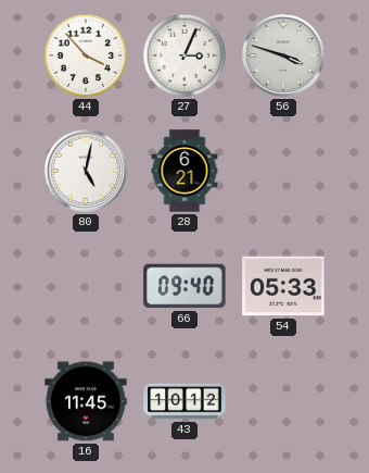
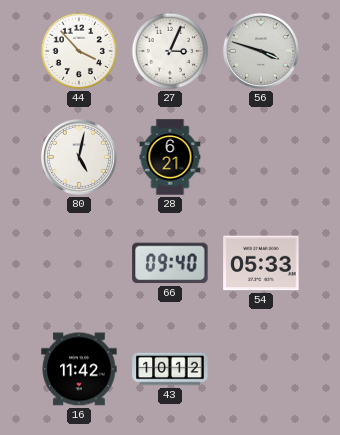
16: 11:45 -> 11:42 (79, 369)
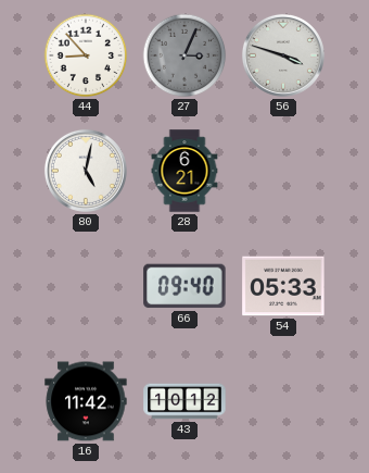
44: 3:53 -> 8:53 (86, 55)
27 dial: white -> grey (184, 55)
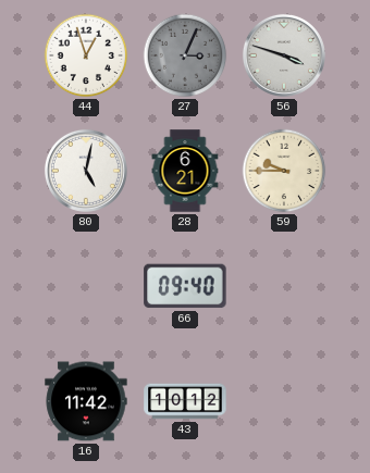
44: 8:53 -> 12:57 (86, 55)
59: none -> 9:45 (284, 171)
54: 05:33 -> none (283, 286)
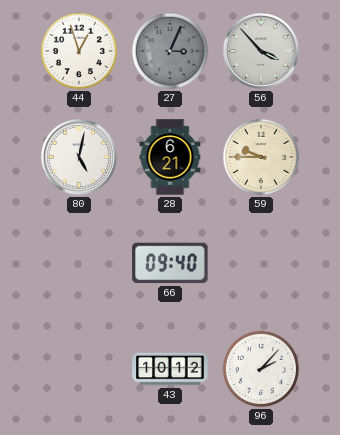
56: 3:48 -> 3:53 (261, 51)
16: 11:42 -> none (86, 401)
96: none -> 2:07 (261, 369)
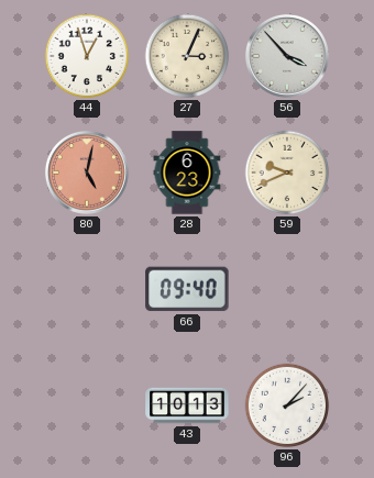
27 dial: grey -> cream (187, 56)
80 dial: white -> salmon (87, 173)
28: 6:21 -> 6:23 (187, 173)
59: 9:45 -> 9:41 (287, 173)
43: 10:12 -> 10:13 (187, 405)
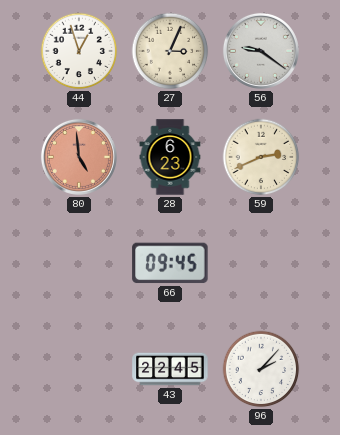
56: 3:53 -> 9:21 (261, 51)
80: 5:02 -> 4:59 (79, 157)
59: 9:41 -> 2:41 (261, 157)
66: 09:40 -> 09:45 (170, 263)
43: 10:13 -> 22:45 (170, 369)
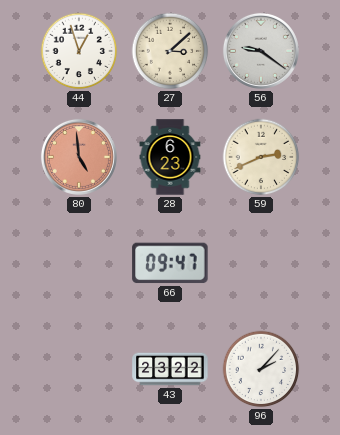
27: 3:04 -> 3:08 (170, 51)
66: 09:45 -> 09:47 (170, 263)
43: 22:45 -> 23:22 (170, 369)
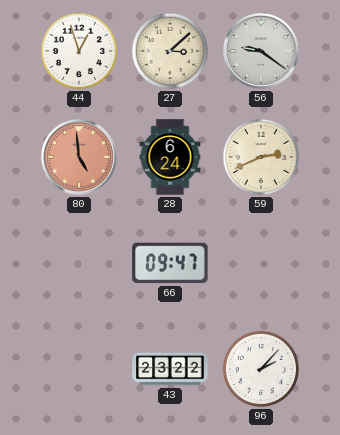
28: 6:23 -> 6:24 (170, 157)
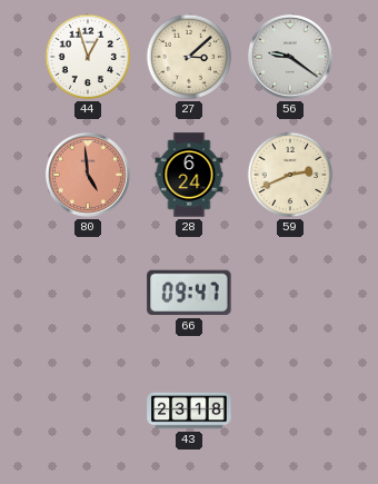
43: 23:22 -> 23:18 (189, 411)
96: 2:07 -> none (261, 369)
